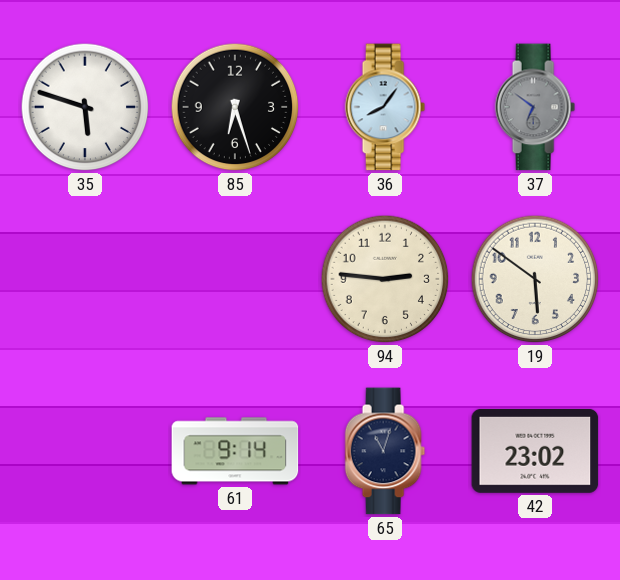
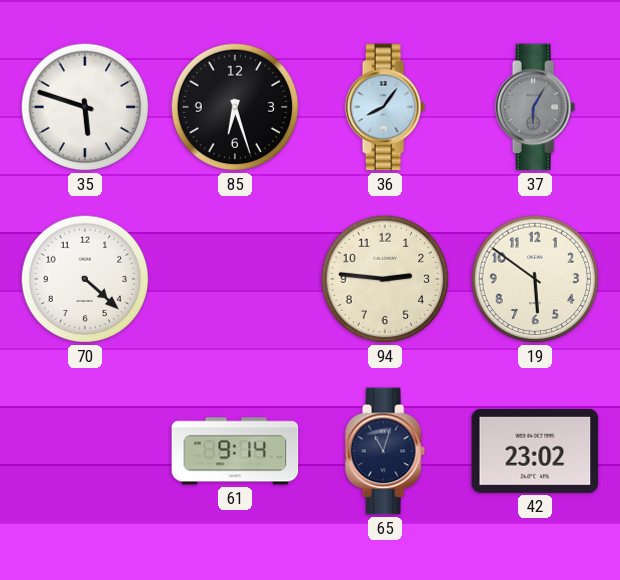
37: 6:51 -> 6:05 (535, 107)
70: none -> 4:22 (85, 279)
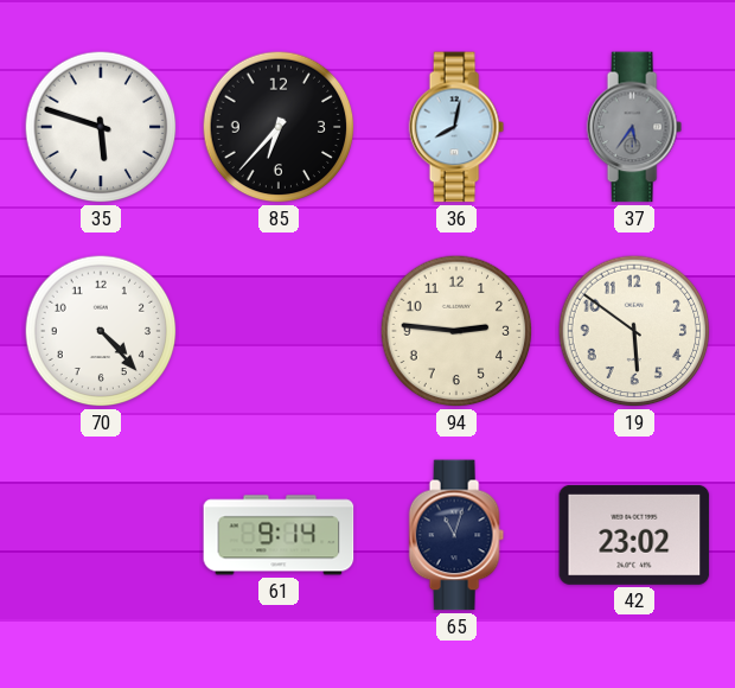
85: 6:27 -> 6:37 (279, 127)
36: 8:06 -> 8:02 (456, 127)
37: 6:05 -> 5:36 (634, 127)
70: 4:22 -> 4:23 (101, 331)
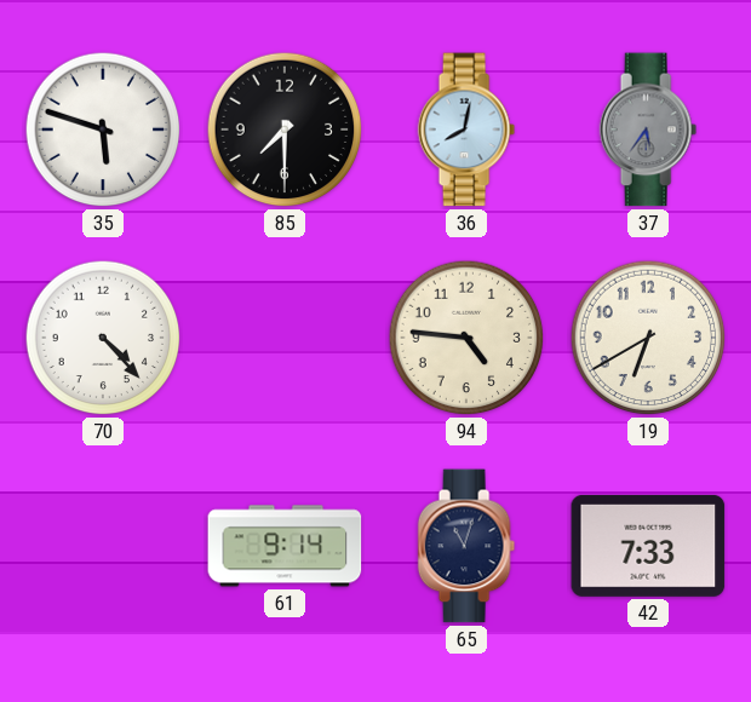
85: 6:37 -> 7:30 (285, 130)
94: 2:46 -> 4:46 (466, 338)
19: 5:51 -> 6:40 (648, 338)
42: 23:02 -> 7:33 (648, 546)
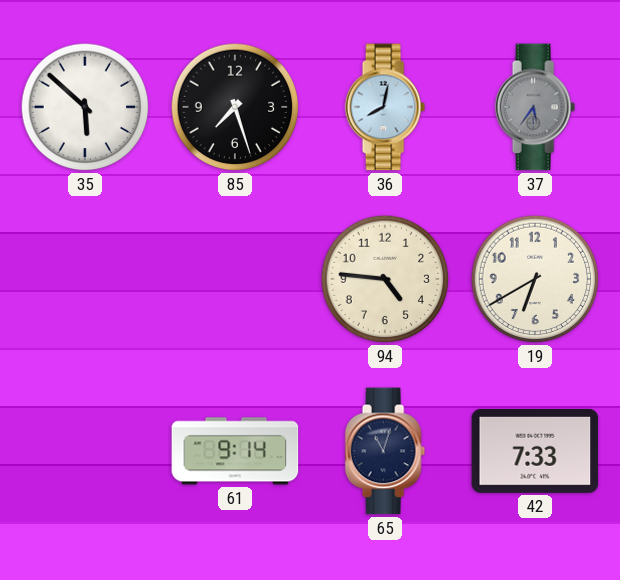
35: 5:48 -> 5:52 (85, 107)
85: 7:30 -> 7:27 (235, 107)
70: 4:23 -> none (103, 338)
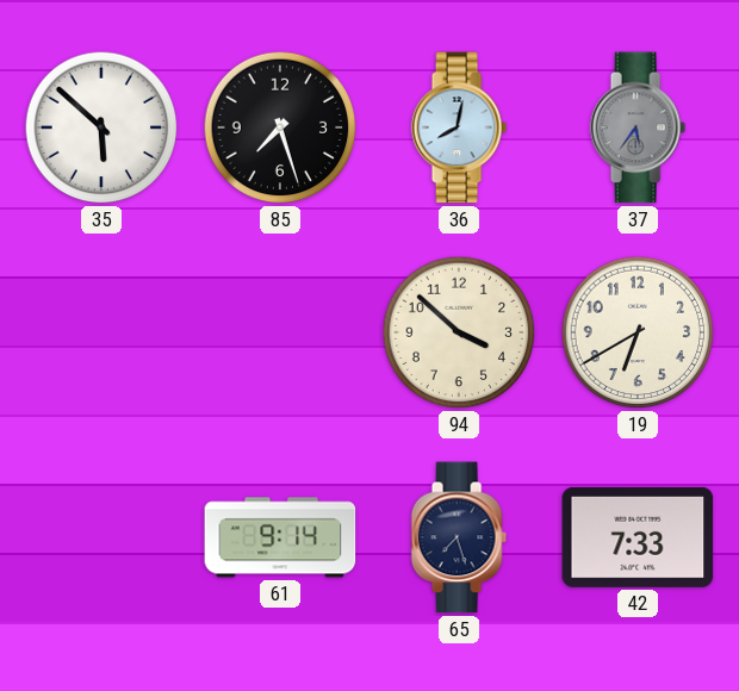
94: 4:46 -> 3:52 (459, 332)
65: 11:03 -> 7:27 (459, 537)
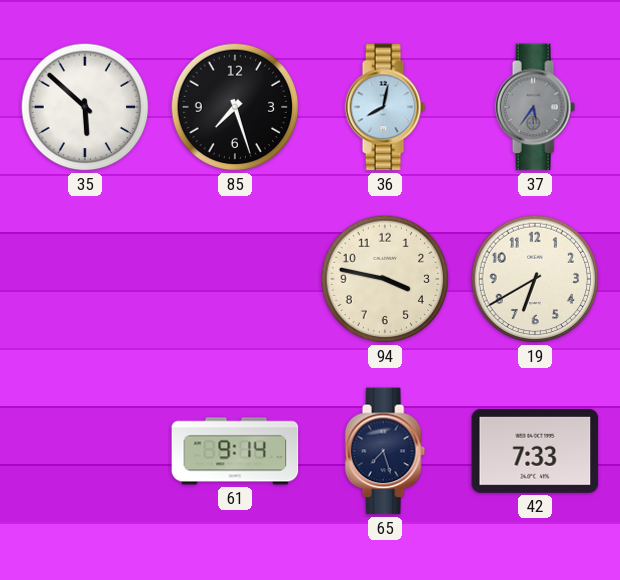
94: 3:52 -> 3:47 (385, 279)
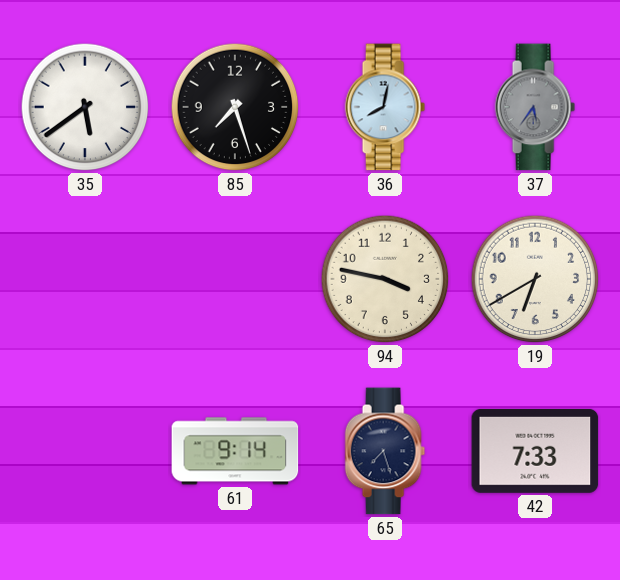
35: 5:52 -> 5:39 (85, 107)
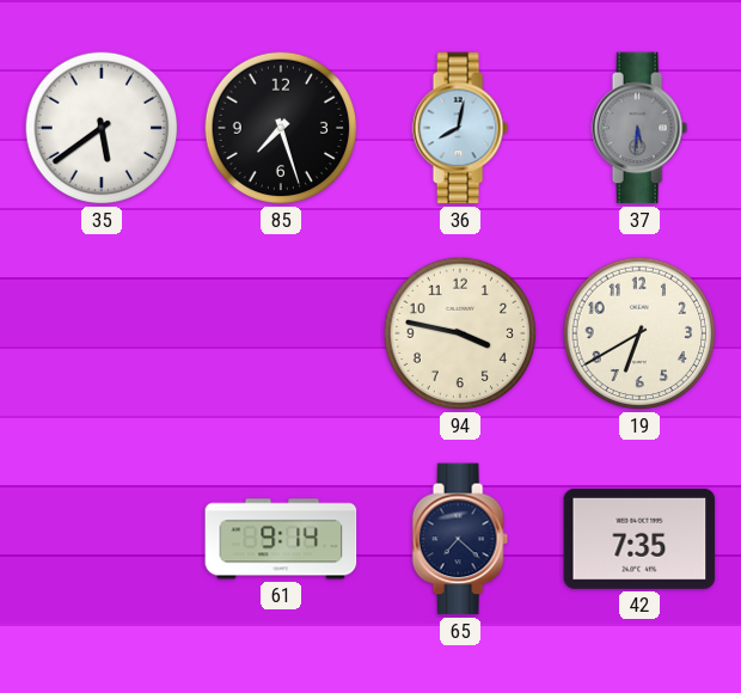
37: 5:36 -> 5:31 (639, 128)
65: 7:27 -> 7:22 (460, 539)
42: 7:33 -> 7:35 (639, 539)
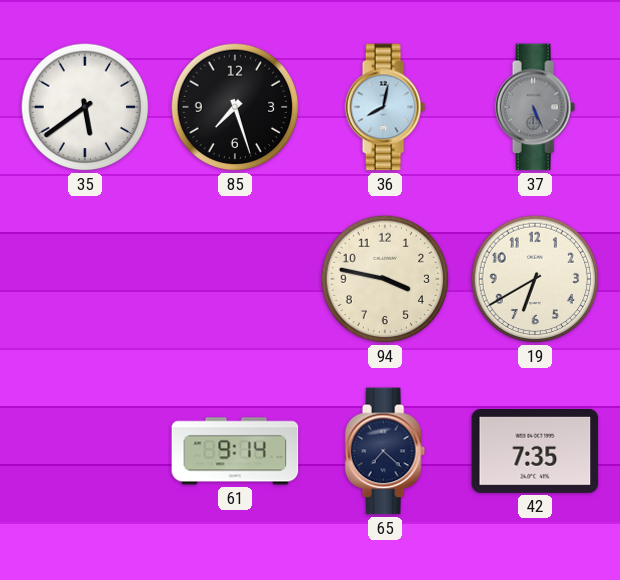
37: 5:31 -> 5:26 (535, 107)
